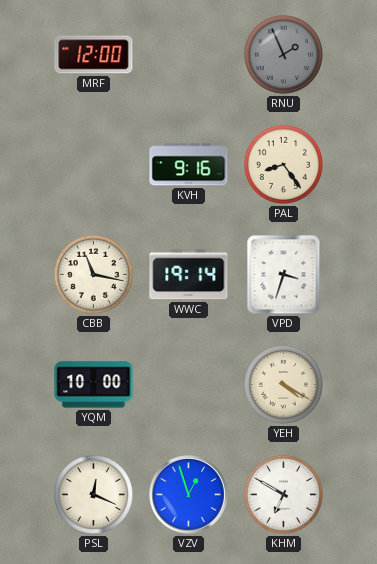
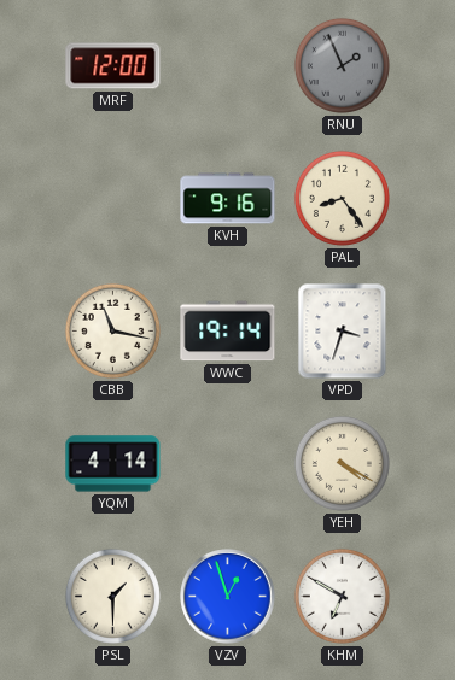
YQM: 10:00 -> 4:14 (113, 464)
PSL: 12:19 -> 1:30 (112, 596)
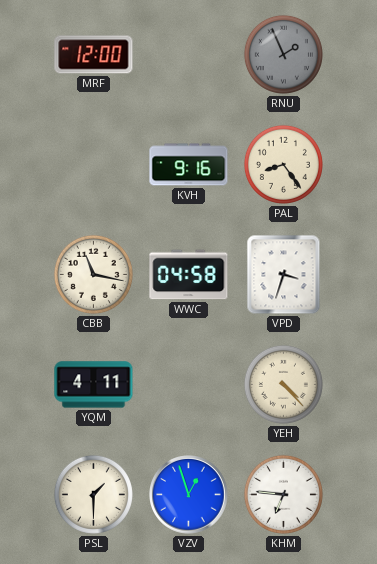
WWC: 19:14 -> 04:58 (189, 275)
YQM: 4:14 -> 4:11 (94, 385)
YEH: 4:20 -> 4:23 (283, 384)
KHM: 6:50 -> 6:46 (283, 494)
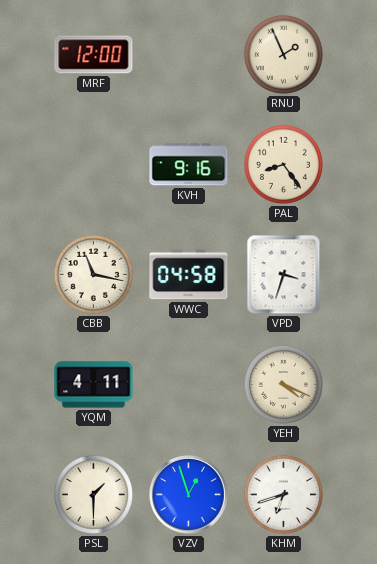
RNU dial: grey -> cream (283, 54)
YEH: 4:23 -> 4:19 (283, 384)
KHM: 6:46 -> 6:42 (283, 494)
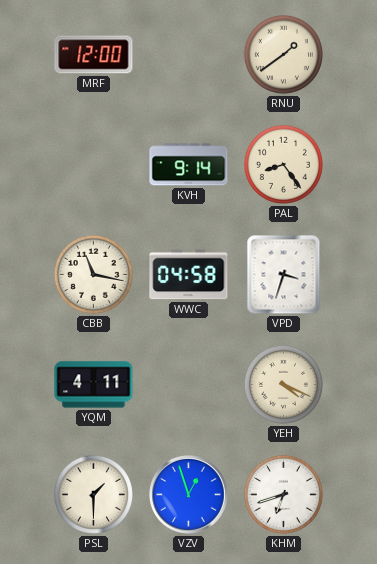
RNU: 1:56 -> 1:39 (283, 54)
KVH: 9:16 -> 9:14 (189, 165)
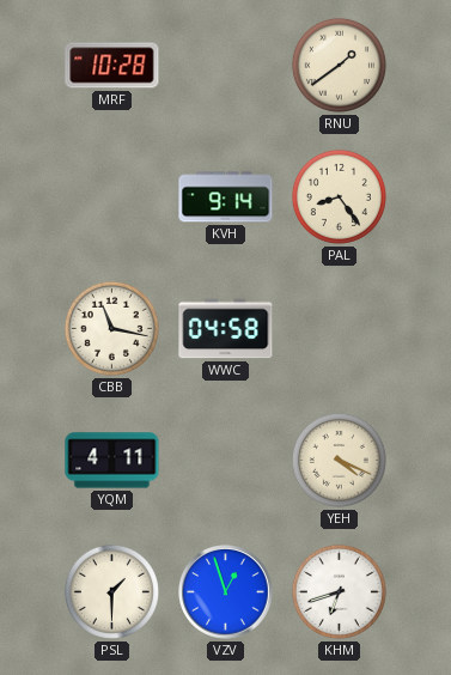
MRF: 12:00 -> 10:28 (112, 66)
VPD: 3:33 -> none (284, 275)
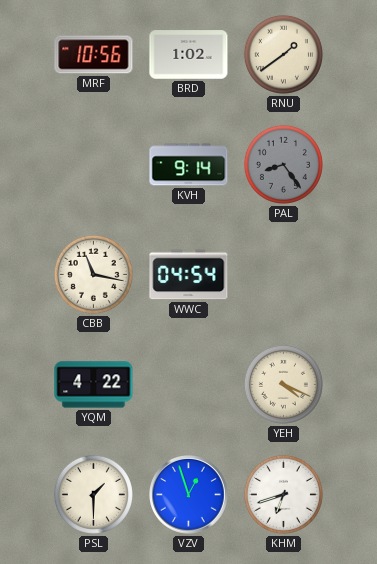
MRF: 10:28 -> 10:56 (94, 55)
BRD: none -> 1:02 (189, 55)
PAL dial: cream -> grey (283, 164)
WWC: 04:58 -> 04:54 (189, 275)
YQM: 4:11 -> 4:22 (94, 385)
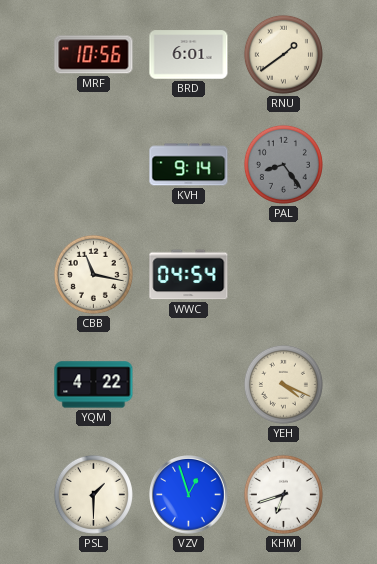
BRD: 1:02 -> 6:01 (189, 55)
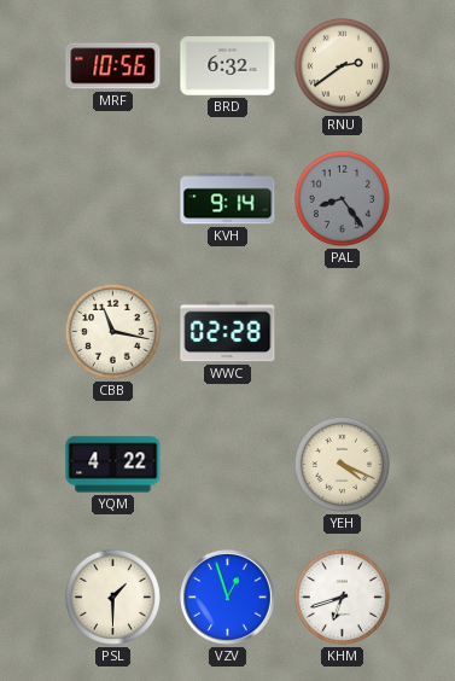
BRD: 6:01 -> 6:32 (228, 66)
RNU: 1:39 -> 2:39 (342, 65)
WWC: 04:54 -> 02:28 (228, 332)
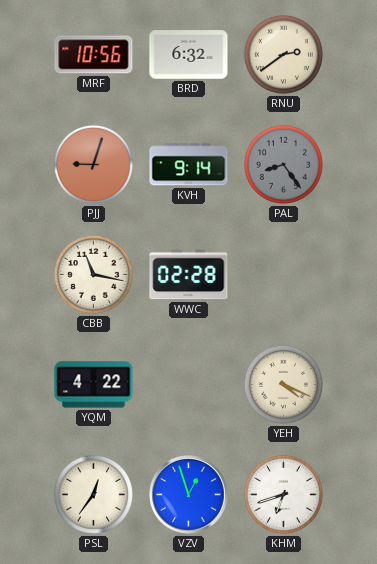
PJJ: none -> 9:03 (93, 164)
PSL: 1:30 -> 12:36 (93, 494)
